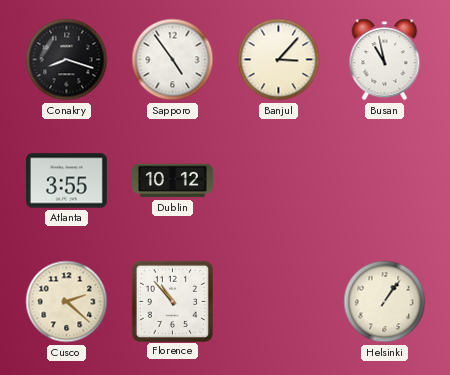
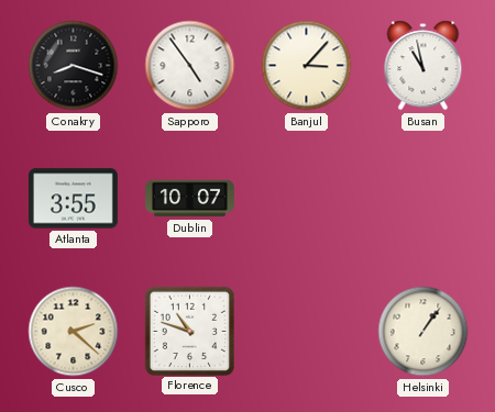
Dublin: 10:12 -> 10:07 (190, 199)
Florence: 10:53 -> 10:48 (189, 331)
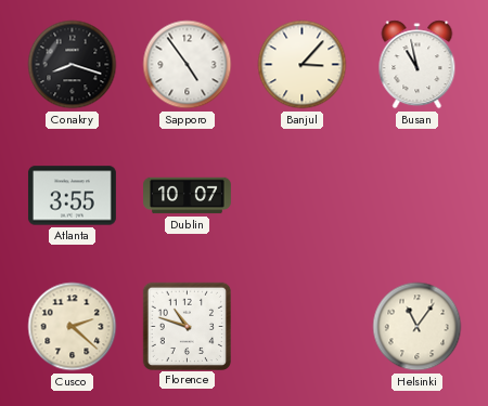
Helsinki: 1:06 -> 11:06 (418, 327)
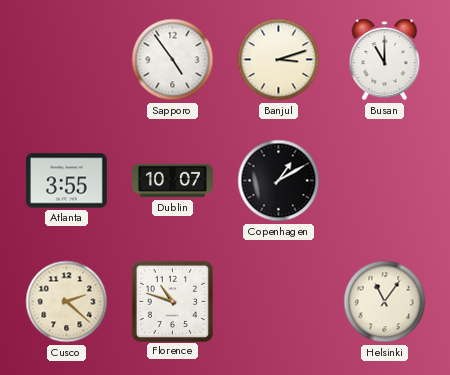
Conakry: 8:18 -> none (73, 65)
Banjul: 3:07 -> 3:12 (279, 60)
Busan: 10:58 -> 11:00 (385, 60)
Copenhagen: none -> 1:10 (279, 181)
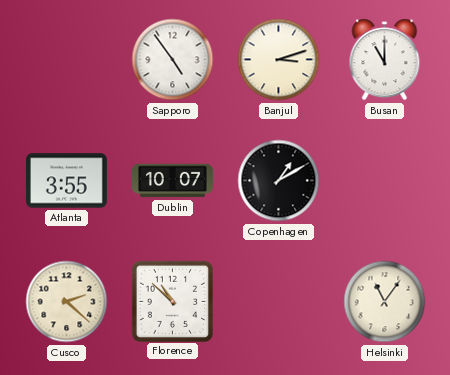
Florence: 10:48 -> 10:52 (172, 301)
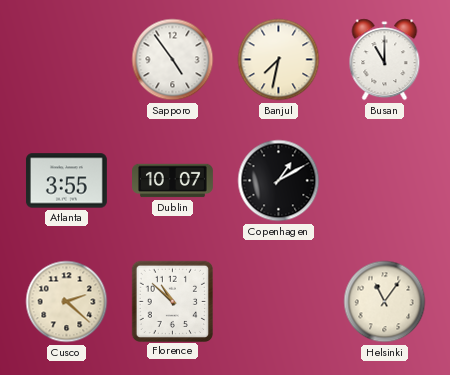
Banjul: 3:12 -> 7:32 (279, 60)
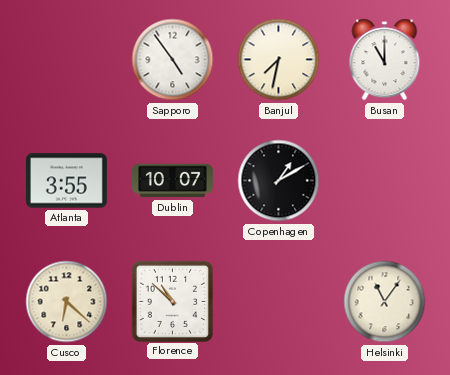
Cusco: 2:22 -> 6:22 (67, 302)
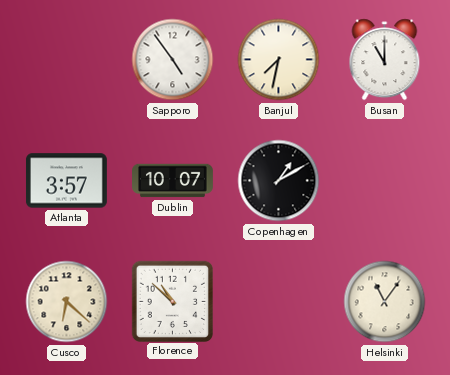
Atlanta: 3:55 -> 3:57 (66, 181)
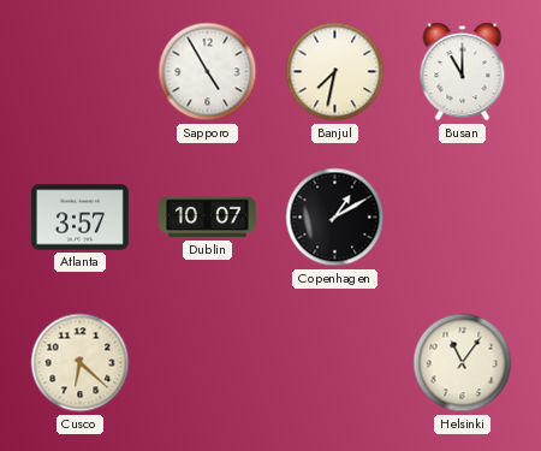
Sapporo: 4:54 -> 4:55 (208, 72)
Florence: 10:52 -> none (172, 301)
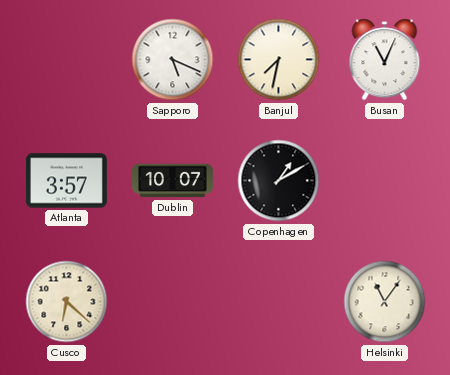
Sapporo: 4:55 -> 5:19 (173, 60)
Busan: 11:00 -> 11:04 (385, 60)
